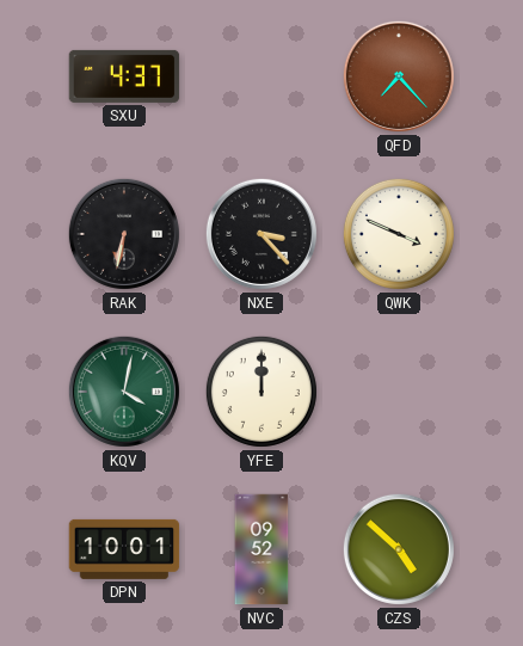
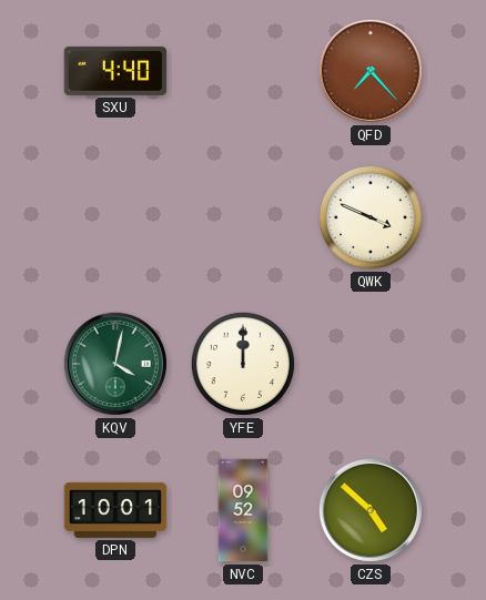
SXU: 4:37 -> 4:40 (115, 71)
RAK: 6:32 -> none (124, 234)
NXE: 3:23 -> none (261, 234)
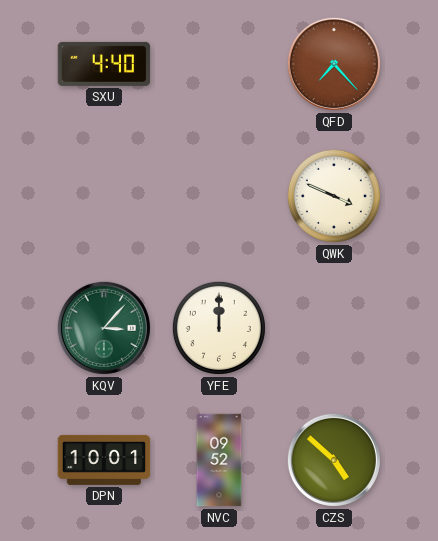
KQV: 4:02 -> 3:07 (104, 328)
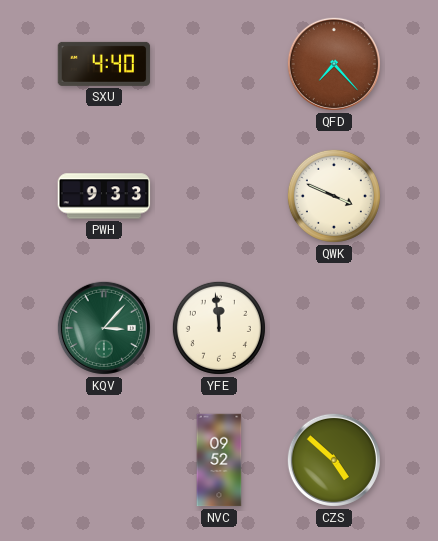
PWH: none -> 9:33 (104, 196)
YFE: 12:00 -> 11:59 (219, 328)
DPN: 10:01 -> none (104, 460)
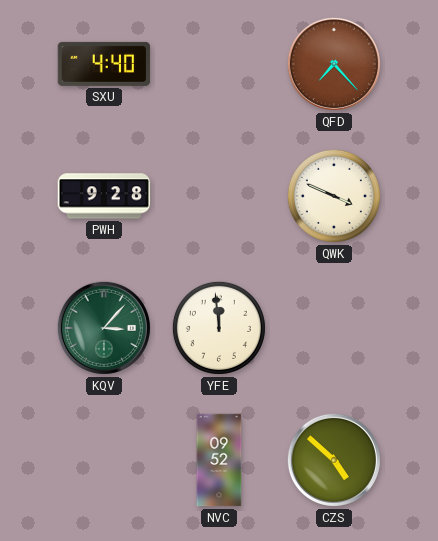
PWH: 9:33 -> 9:28 (104, 196)
